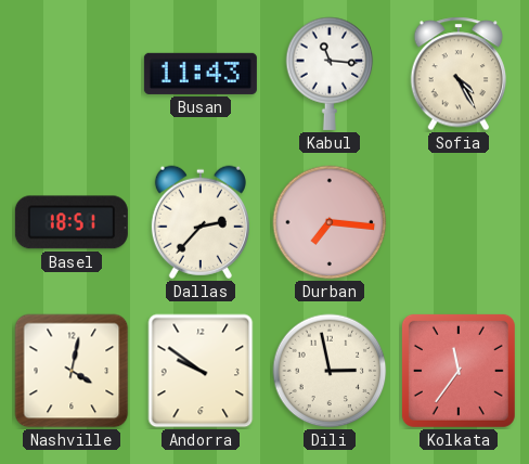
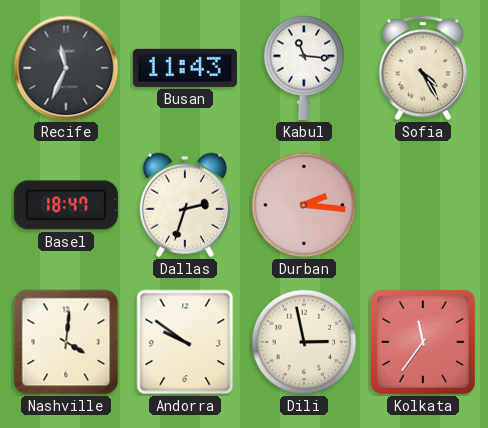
Recife: none -> 11:34 (66, 68)
Basel: 18:51 -> 18:47 (66, 205)
Dallas: 2:37 -> 2:33 (185, 205)
Durban: 7:16 -> 2:16 (304, 205)
Nashville: 4:02 -> 4:01 (66, 342)
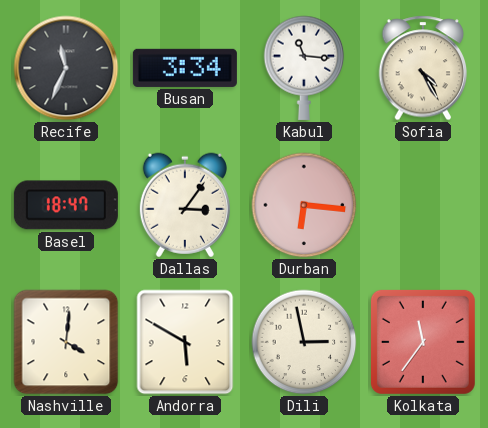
Busan: 11:43 -> 3:34 (185, 68)
Dallas: 2:33 -> 3:06 (185, 205)
Durban: 2:16 -> 6:16 (304, 205)
Andorra: 9:51 -> 5:50 (185, 342)
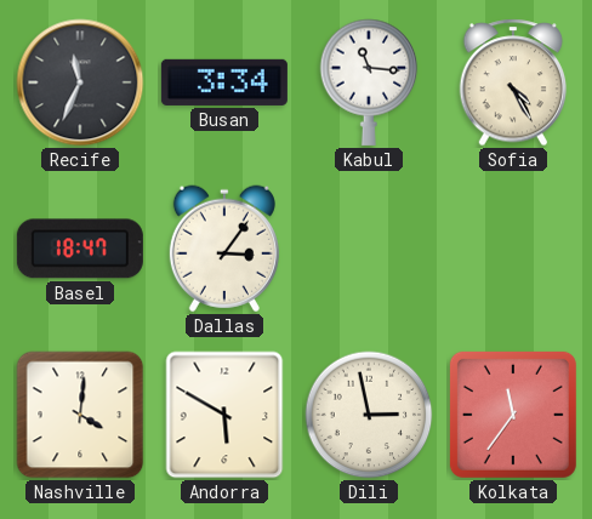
Durban: 6:16 -> none (304, 205)
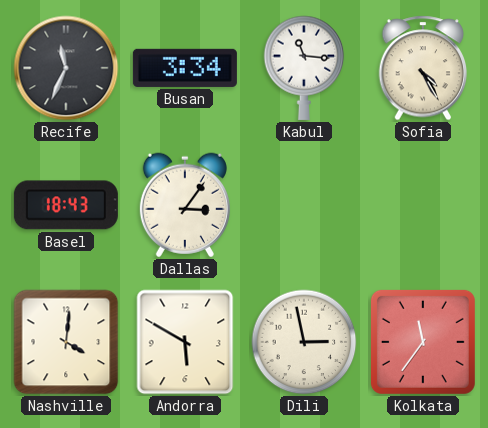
Basel: 18:47 -> 18:43 (66, 205)
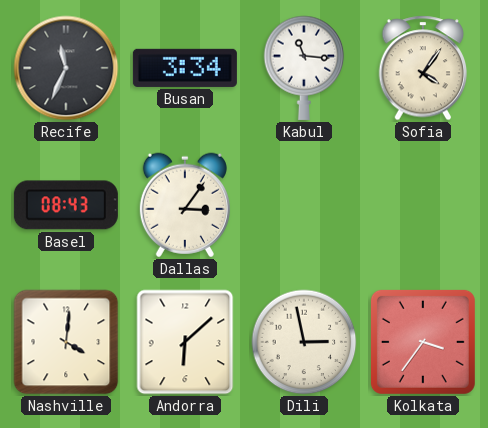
Sofia: 4:25 -> 4:06 (423, 68)
Basel: 18:43 -> 08:43 (66, 205)
Andorra: 5:50 -> 6:08 (185, 342)
Kolkata: 11:36 -> 3:36 (423, 342)
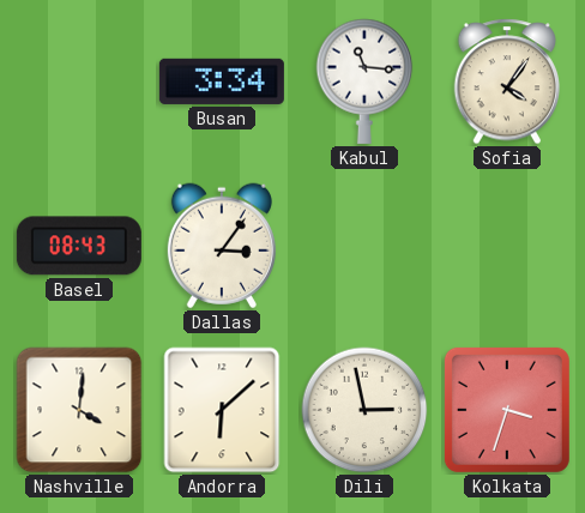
Recife: 11:34 -> none (66, 68)
Kolkata: 3:36 -> 3:33 (507, 410)
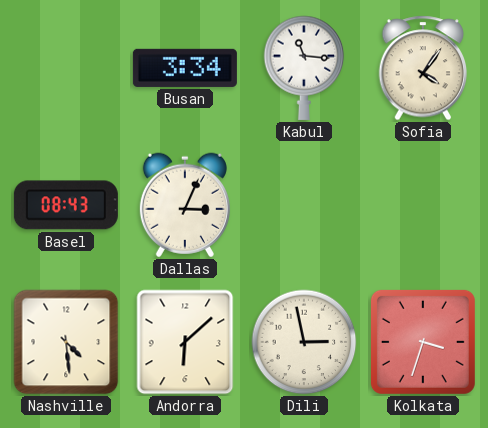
Dallas: 3:06 -> 3:04 (185, 205)
Nashville: 4:01 -> 4:29 (66, 342)
